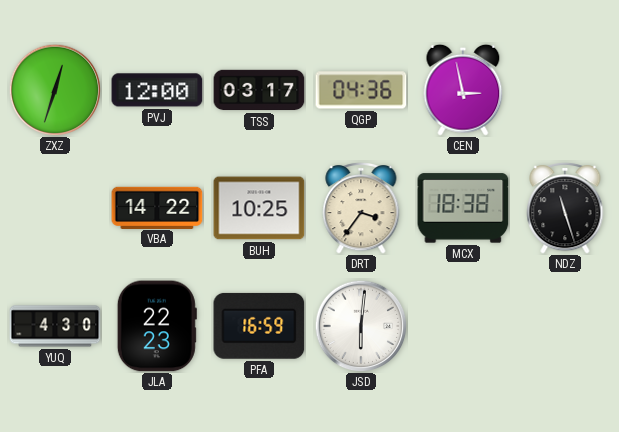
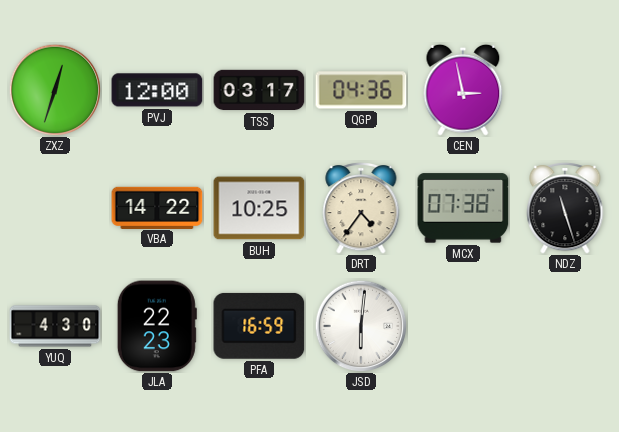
DRT: 3:36 -> 4:36 (361, 208)
MCX: 18:38 -> 07:38 (463, 208)
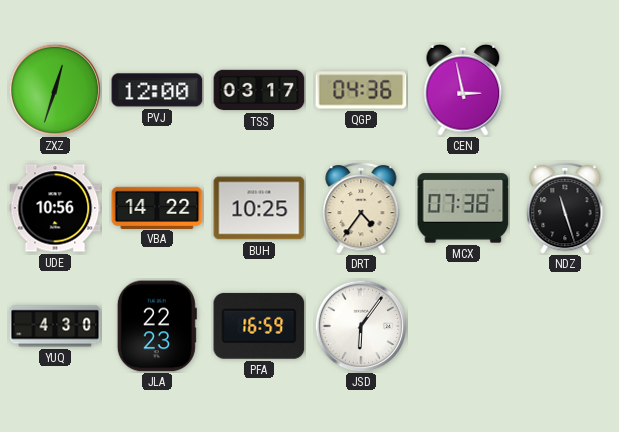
UDE: none -> 10:56 (55, 208)
JSD: 6:01 -> 6:06 (361, 326)
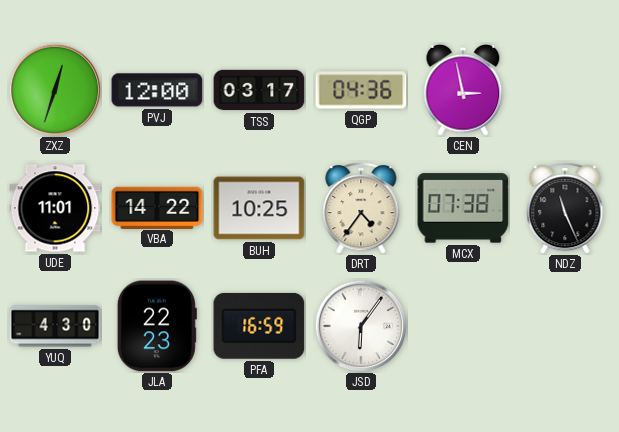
UDE: 10:56 -> 11:01 (55, 208)
NDZ: 11:27 -> 11:26 (565, 208)
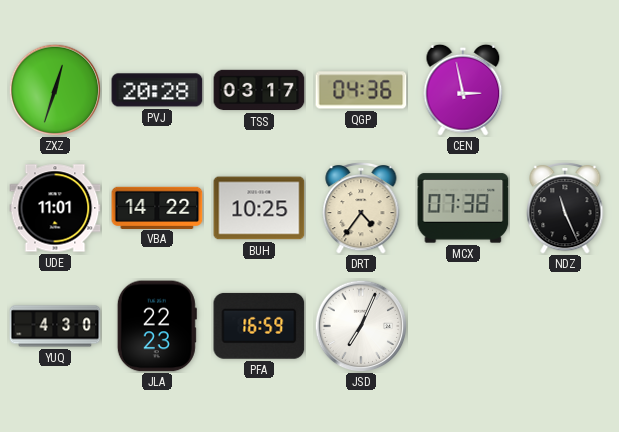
PVJ: 12:00 -> 20:28 (157, 90)
JSD: 6:06 -> 7:04 (361, 326)
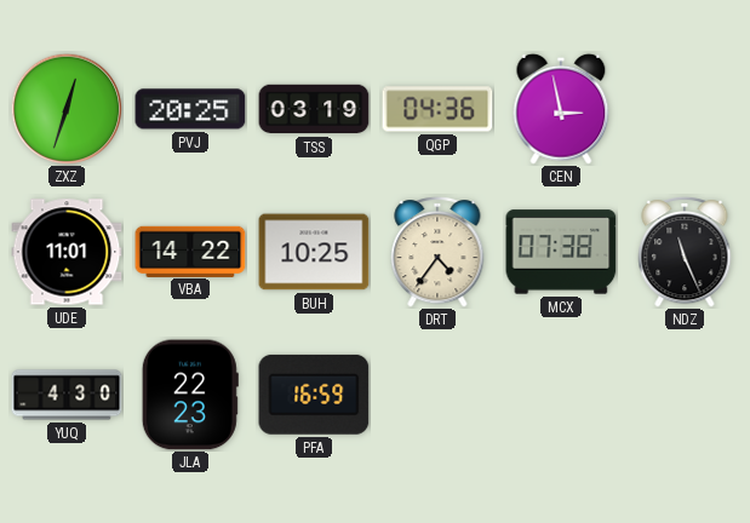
PVJ: 20:28 -> 20:25 (190, 109)
TSS: 03:17 -> 03:19 (314, 109)
JSD: 7:04 -> none (361, 326)
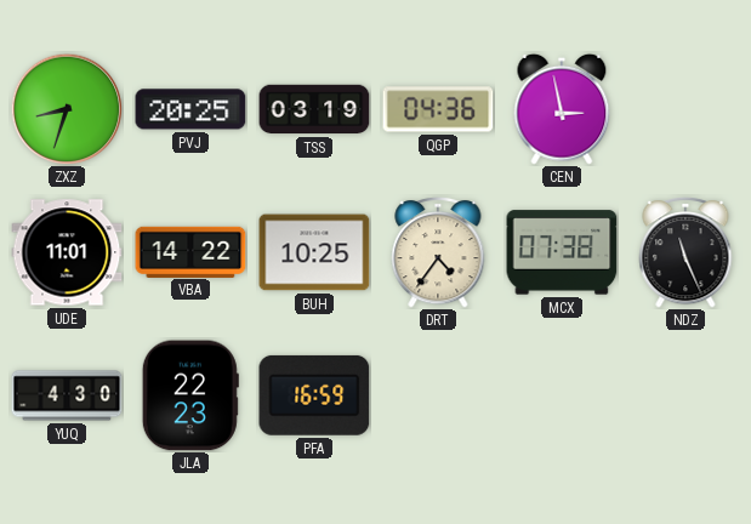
ZXZ: 12:33 -> 8:33 (67, 109)
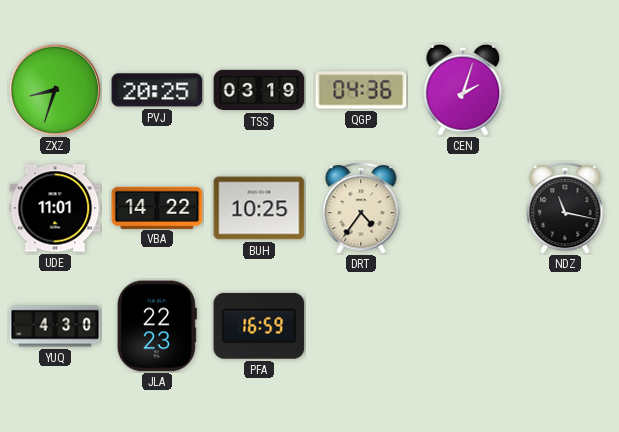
CEN: 2:58 -> 2:03 (463, 90)
MCX: 07:38 -> none (562, 252)
NDZ: 11:26 -> 11:17 (565, 208)
